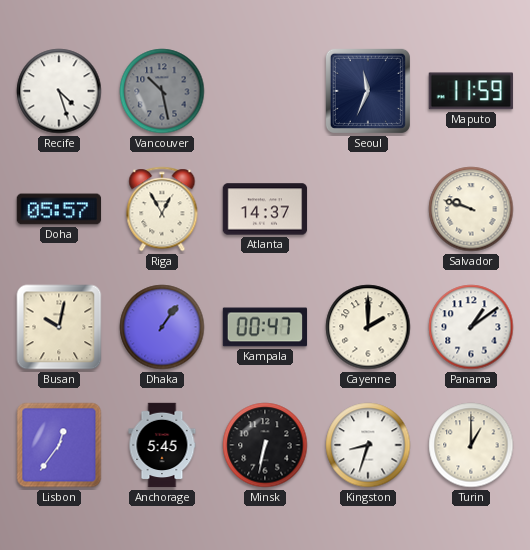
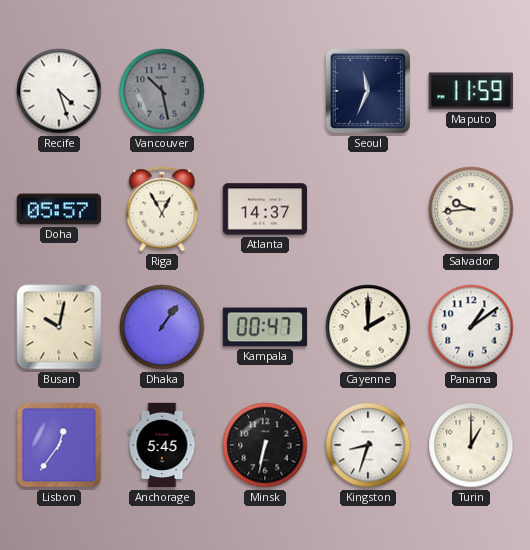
Salvador: 9:48 -> 9:44 (471, 209)
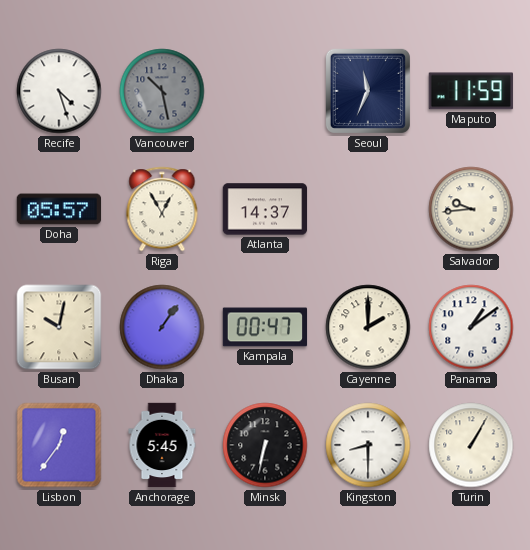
Kingston: 8:33 -> 8:30 (368, 445)
Turin: 1:00 -> 1:05 (471, 445)
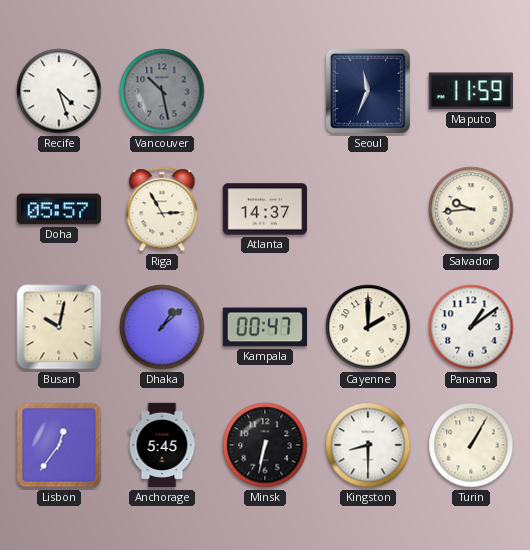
Riga: 12:55 -> 2:55 (162, 209)
Dhaka: 1:06 -> 1:08 (162, 327)
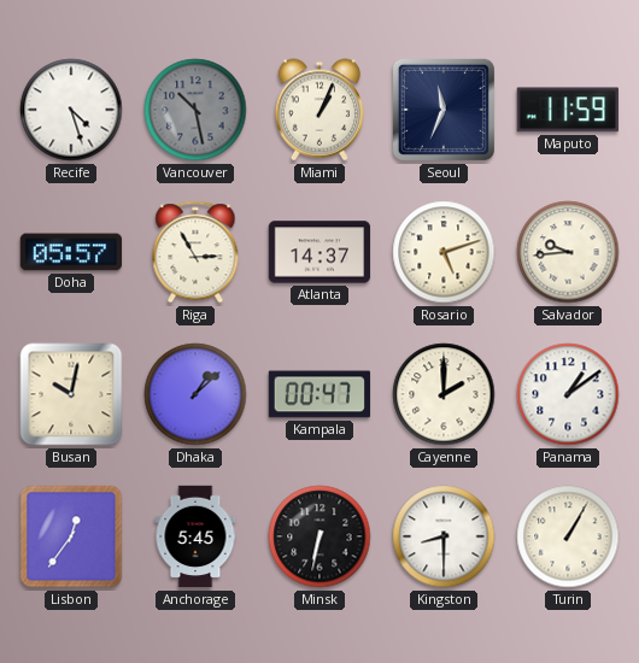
Miami: none -> 1:04 (318, 110)
Rosario: none -> 5:12 (444, 252)
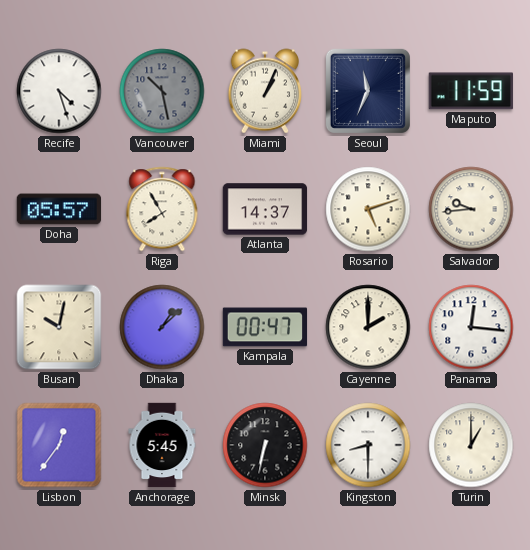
Riga: 2:55 -> 7:55 (162, 209)
Panama: 1:09 -> 12:16 (471, 327)
Turin: 1:05 -> 1:00 (471, 445)
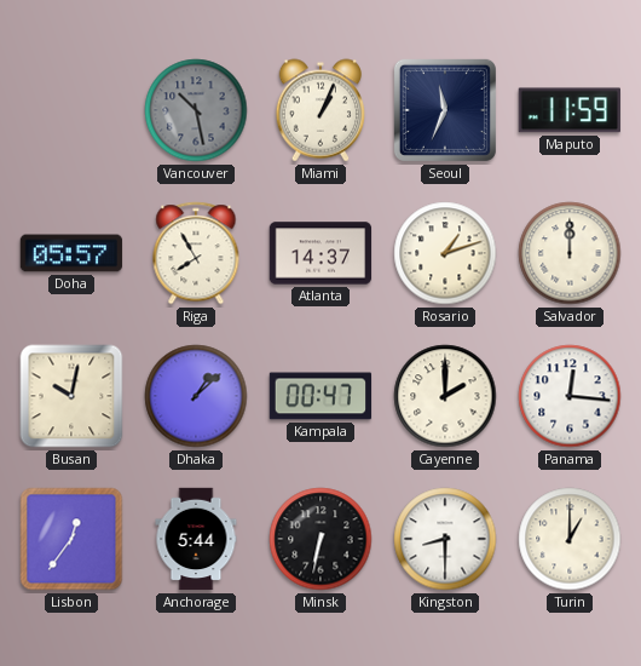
Recife: 4:27 -> none (59, 91)
Rosario: 5:12 -> 1:12 (445, 253)
Salvador: 9:44 -> 12:00 (570, 253)
Anchorage: 5:45 -> 5:44 (196, 539)
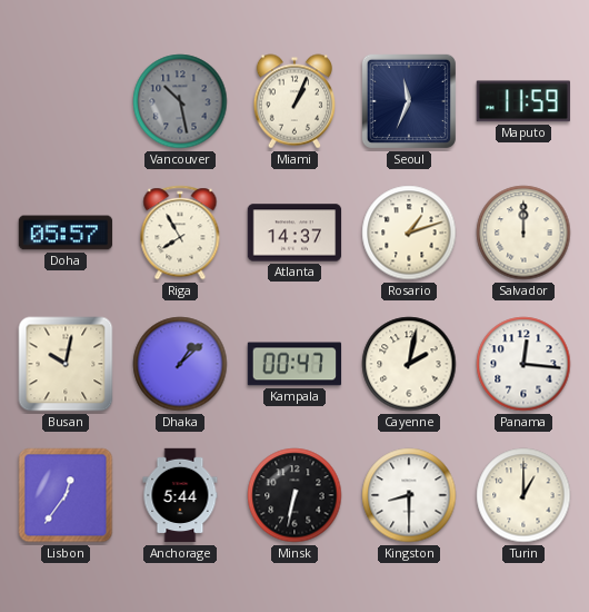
Cayenne: 2:00 -> 2:02 (409, 364)
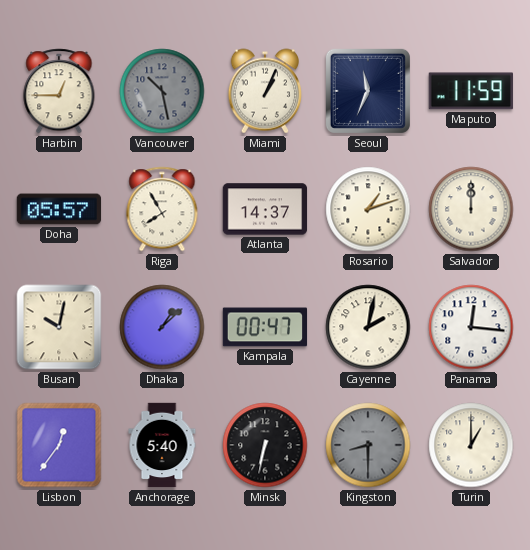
Harbin: none -> 12:45 (59, 91)
Anchorage: 5:44 -> 5:40 (162, 445)
Kingston dial: white -> grey (368, 445)
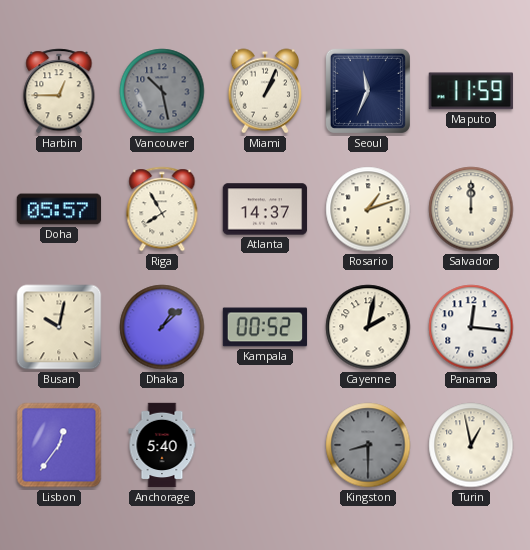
Kampala: 00:47 -> 00:52 (265, 327)
Minsk: 6:32 -> none (265, 445)
Turin: 1:00 -> 12:58 (471, 445)
